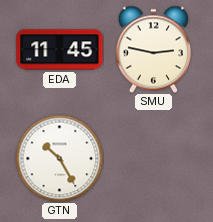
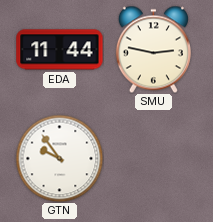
EDA: 11:45 -> 11:44 (60, 50)
GTN: 10:25 -> 9:54 (59, 158)
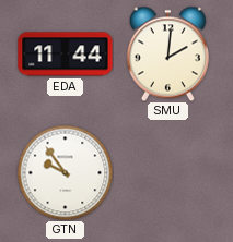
SMU: 2:47 -> 2:01 (167, 53)
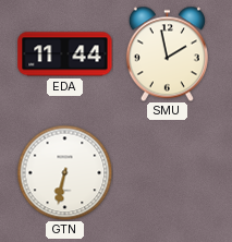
SMU: 2:01 -> 1:58 (167, 53)
GTN: 9:54 -> 6:32 (64, 172)
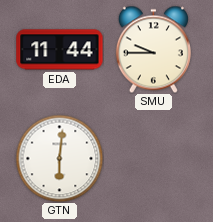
SMU: 1:58 -> 9:45 (153, 49)
GTN: 6:32 -> 6:01 (59, 158)
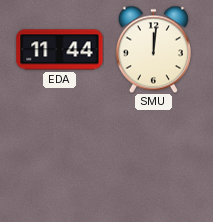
SMU: 9:45 -> 12:01 (153, 49)
GTN: 6:01 -> none (59, 158)
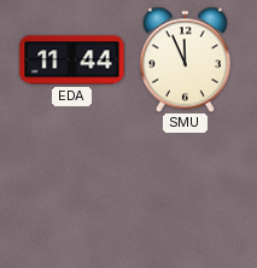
SMU: 12:01 -> 11:56 (185, 59)
